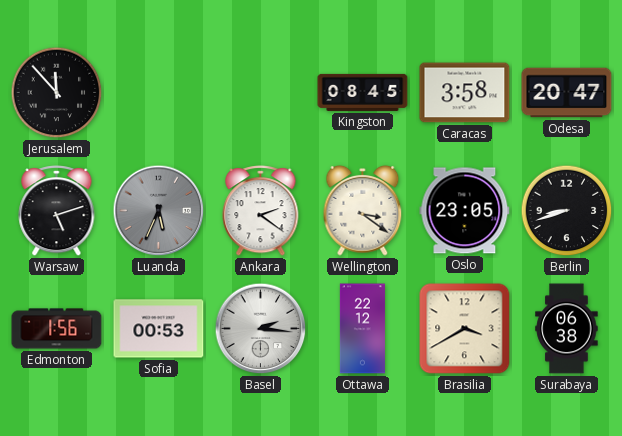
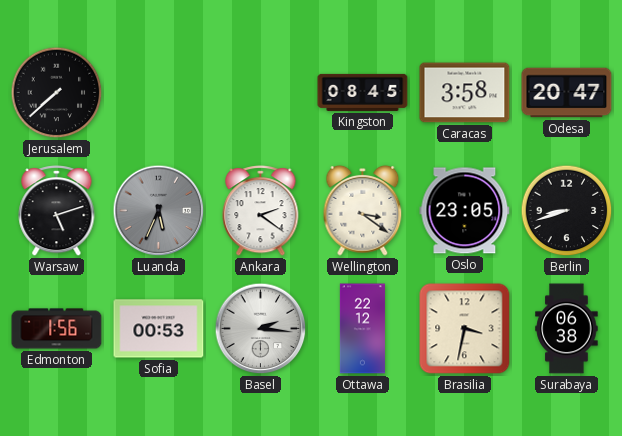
Jerusalem: 11:53 -> 7:38 (57, 93)
Brasilia: 3:40 -> 3:32 (465, 329)
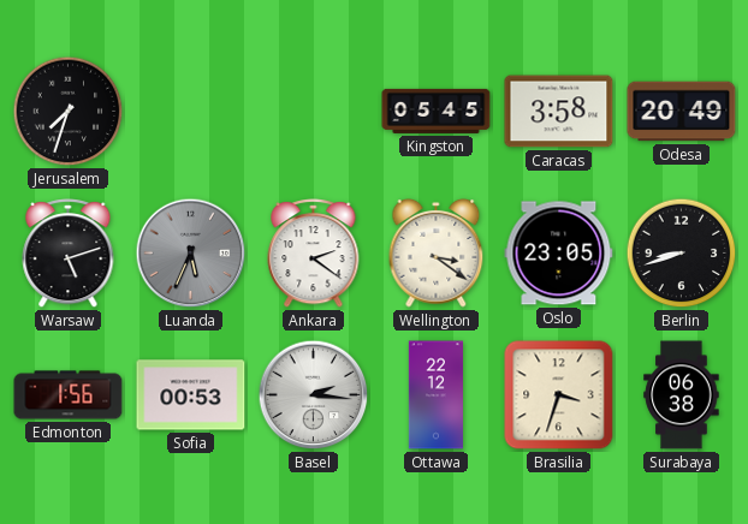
Jerusalem: 7:38 -> 7:33 (69, 112)
Kingston: 08:45 -> 05:45 (437, 111)
Odesa: 20:47 -> 20:49 (682, 112)
Brasilia: 3:32 -> 3:33 (559, 395)
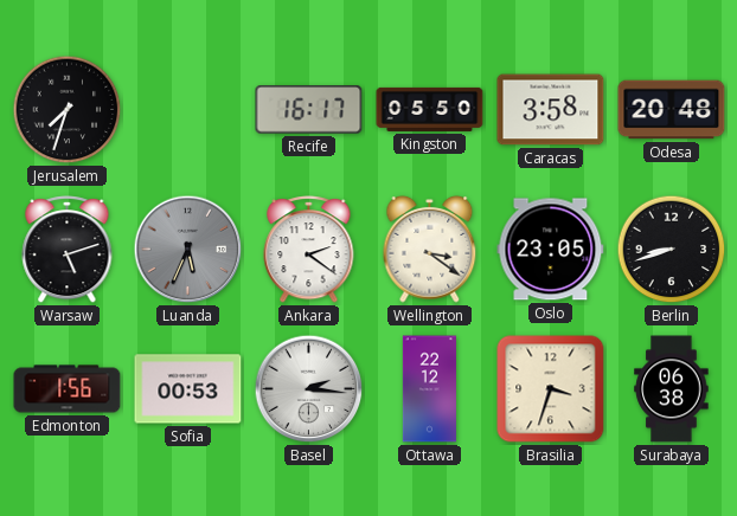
Recife: none -> 16:17 (309, 110)
Kingston: 05:45 -> 05:50 (430, 109)
Odesa: 20:49 -> 20:48 (672, 110)
